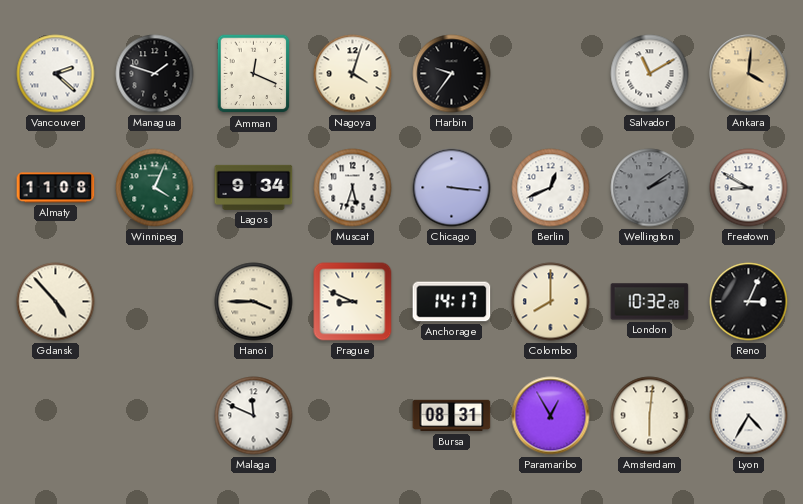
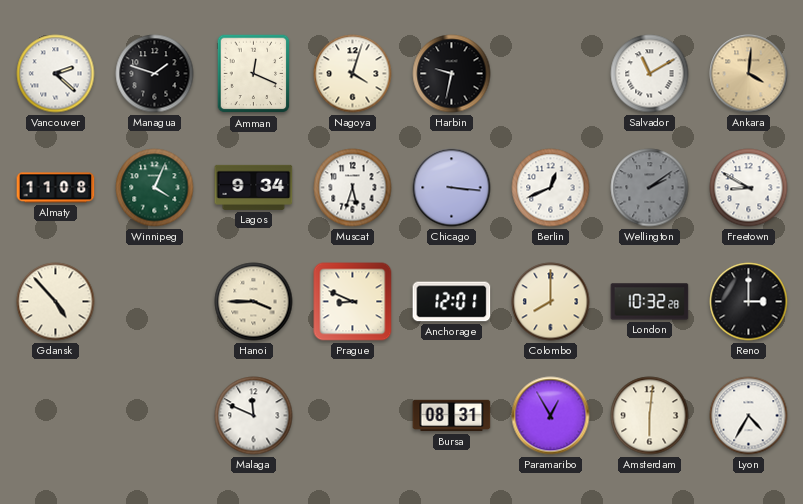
Harbin: 9:36 -> 9:32 (452, 74)
Anchorage: 14:17 -> 12:01 (452, 302)
Reno: 3:04 -> 3:00 (749, 302)
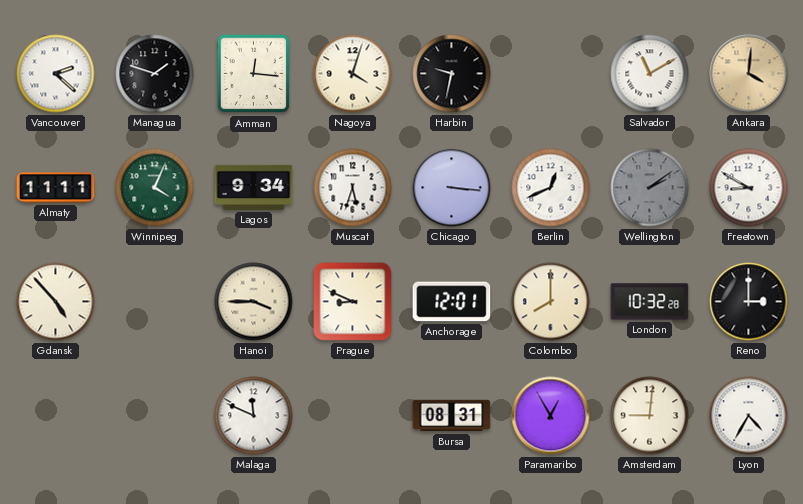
Amman: 12:19 -> 12:16 (254, 74)
Almaty: 11:08 -> 11:11 (56, 188)
Amsterdam: 6:01 -> 9:01 (650, 416)
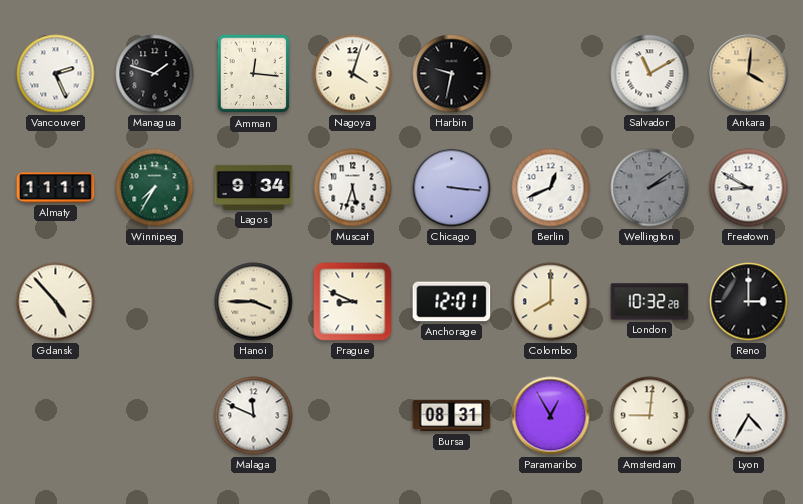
Vancouver: 2:22 -> 2:26 (56, 74)
Winnipeg: 4:04 -> 7:35 (155, 188)
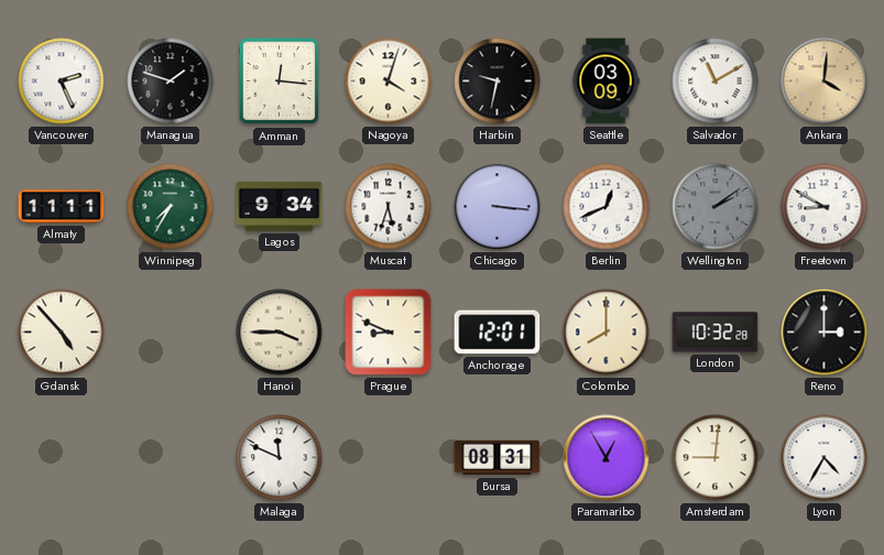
Seattle: none -> 03:09 (605, 81)
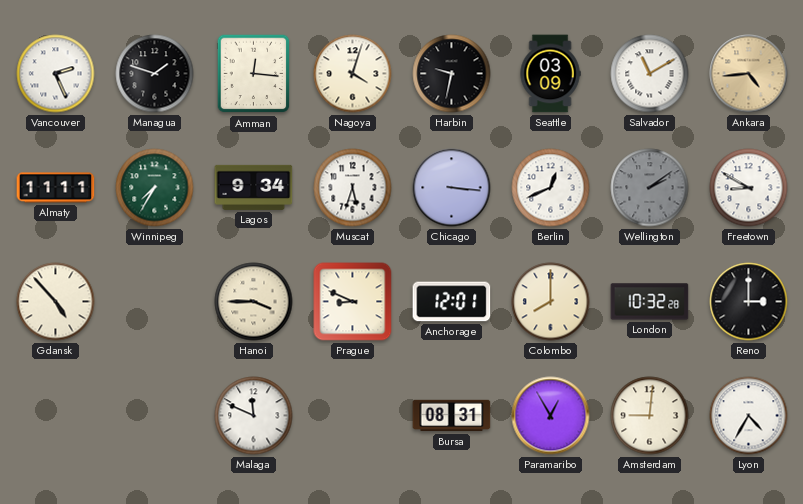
Ankara: 4:01 -> 4:44 (749, 74)
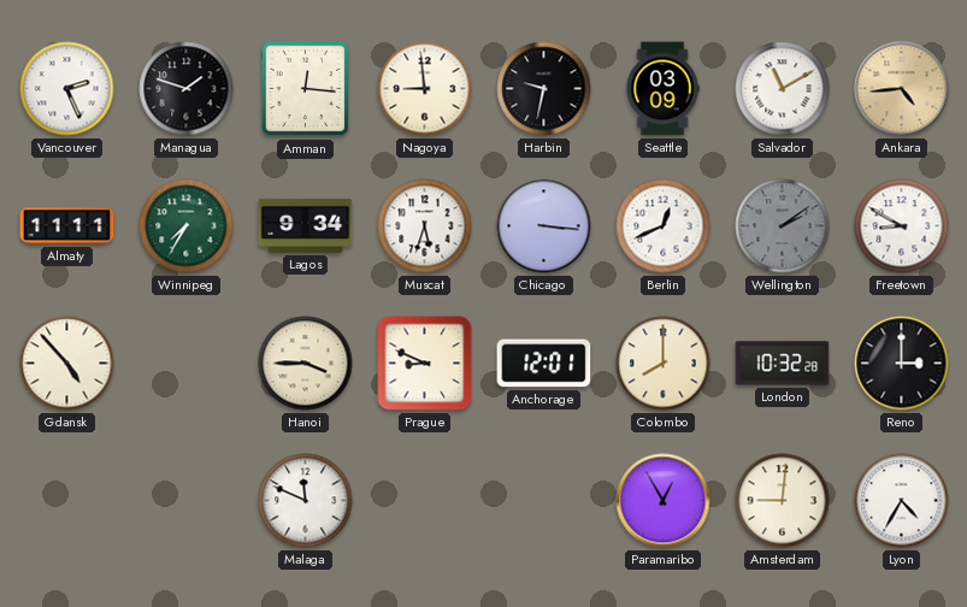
Nagoya: 4:03 -> 8:59 (425, 89)
Bursa: 08:31 -> none (452, 416)
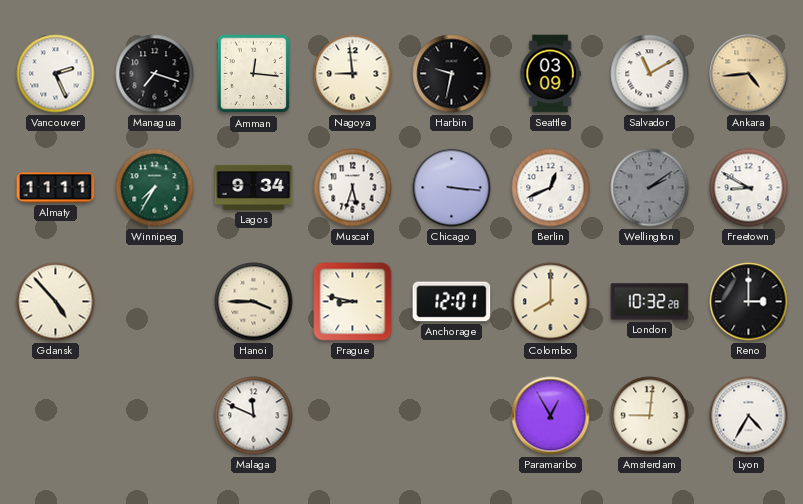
Managua: 1:48 -> 7:18 (155, 74)
Prague: 8:49 -> 8:47 (353, 302)
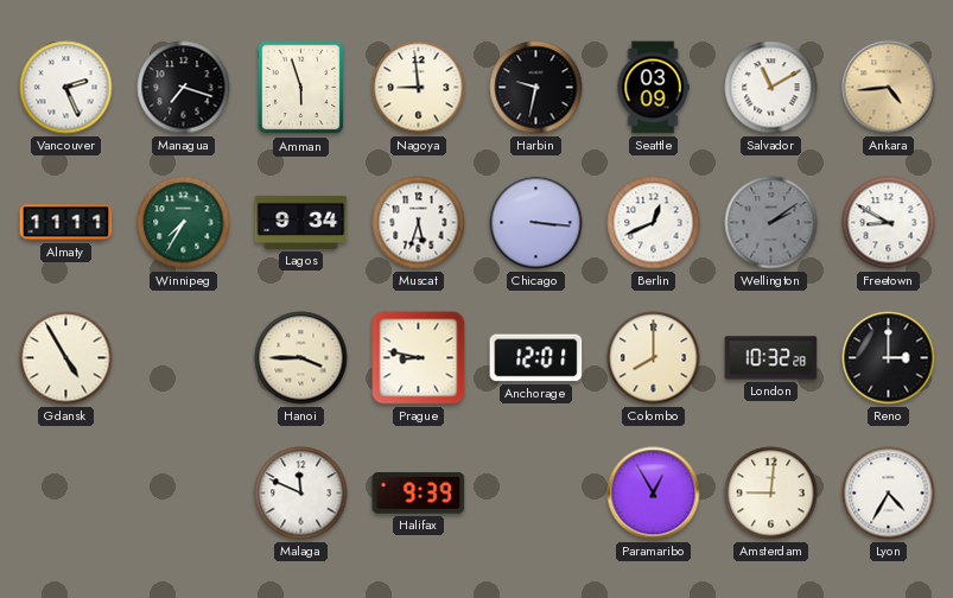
Amman: 12:16 -> 5:57 (301, 88)
Gdansk: 4:53 -> 4:55 (66, 358)
Halifax: none -> 9:39 (419, 494)
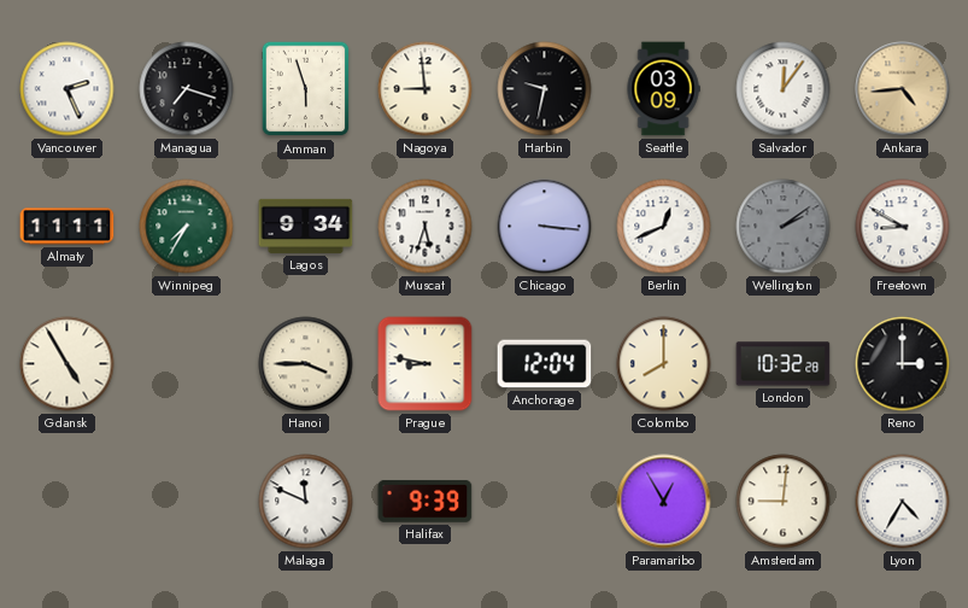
Salvador: 11:10 -> 12:06 (784, 89)
Anchorage: 12:01 -> 12:04 (545, 364)
